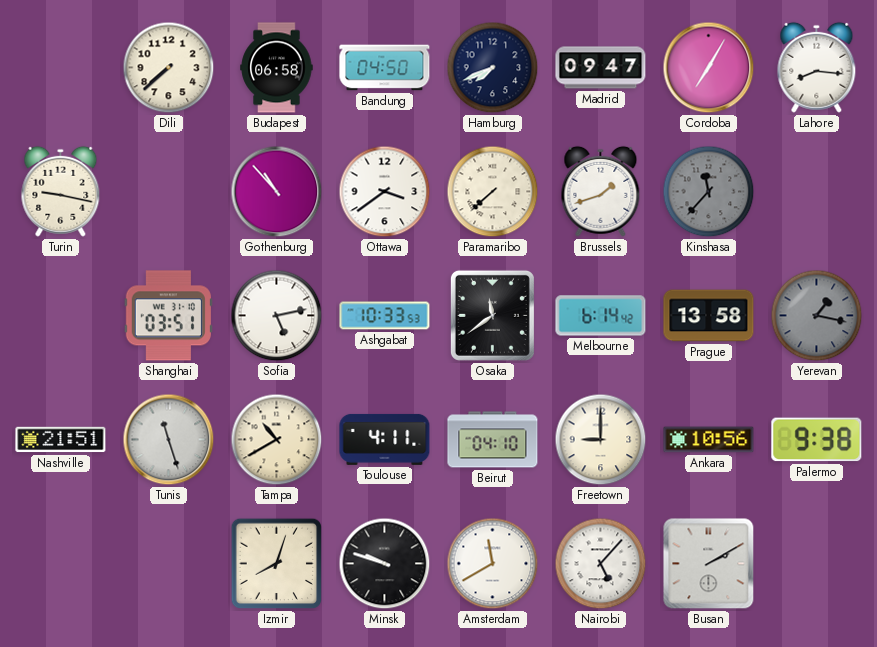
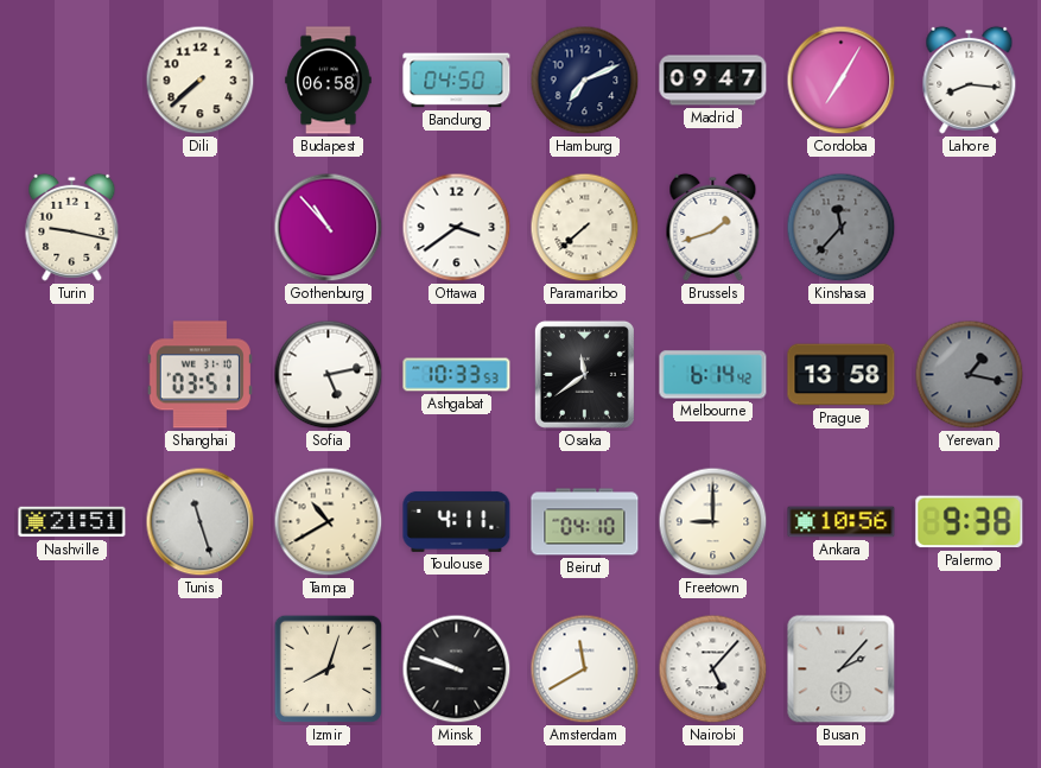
Hamburg: 7:41 -> 7:11 (585, 81)
Busan: 2:10 -> 2:07 (842, 669)
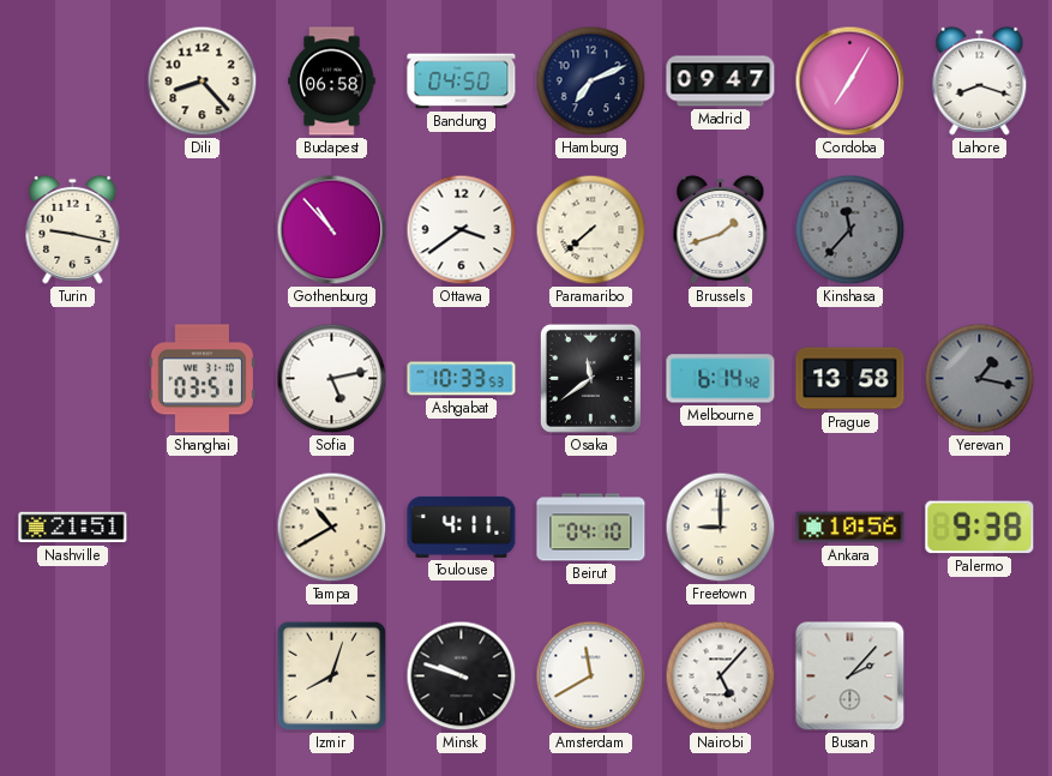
Dili: 7:38 -> 8:23 (203, 82)
Lahore: 8:16 -> 8:18 (980, 80)
Tunis: 11:27 -> none (201, 522)
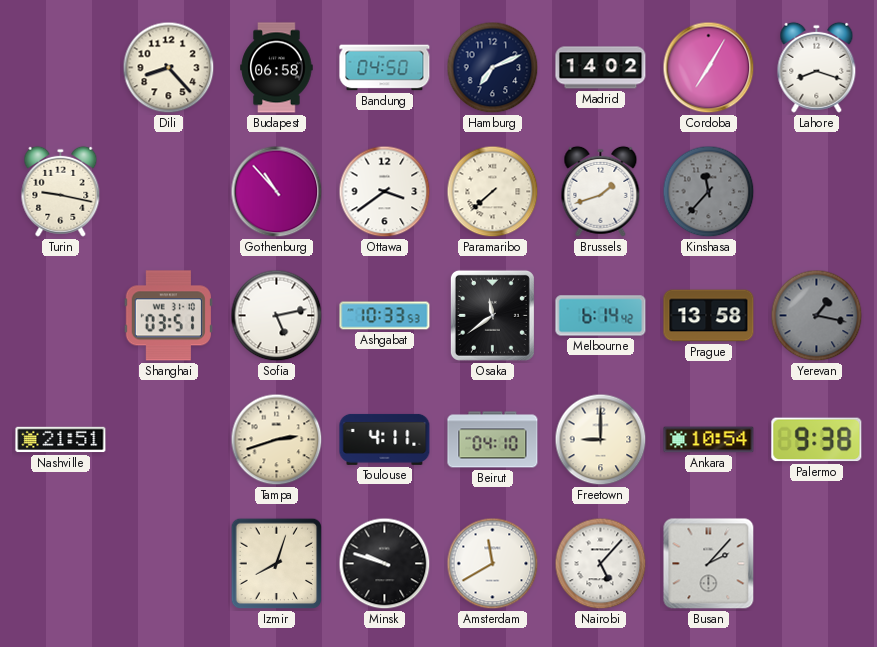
Madrid: 09:47 -> 14:02 (601, 68)
Tampa: 10:40 -> 2:42 (277, 440)
Ankara: 10:56 -> 10:54 (709, 440)
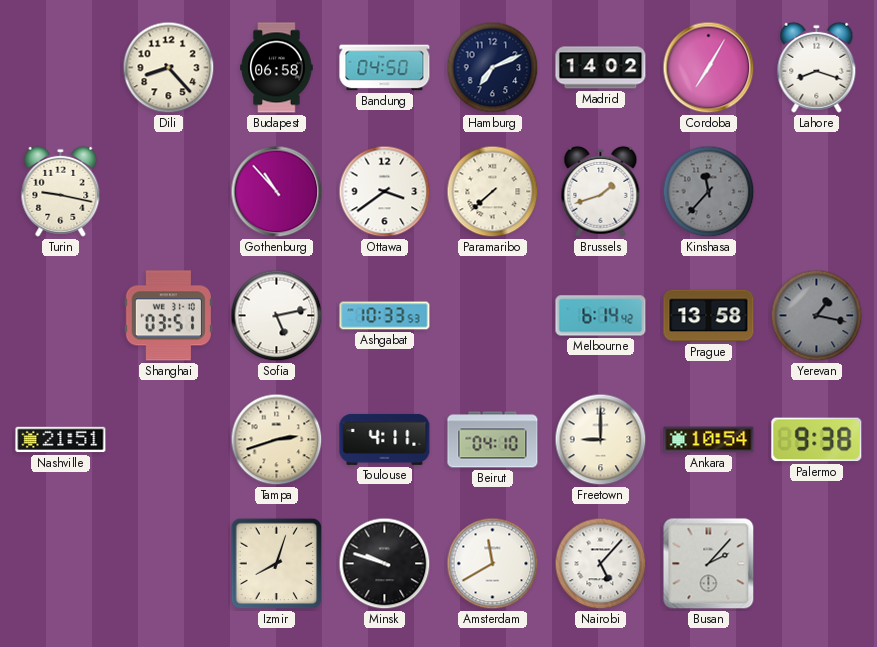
Osaka: 11:39 -> none (492, 315)
